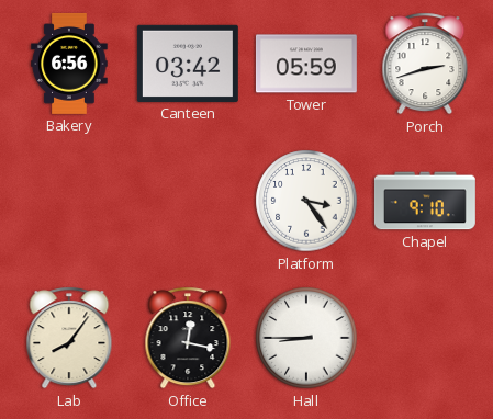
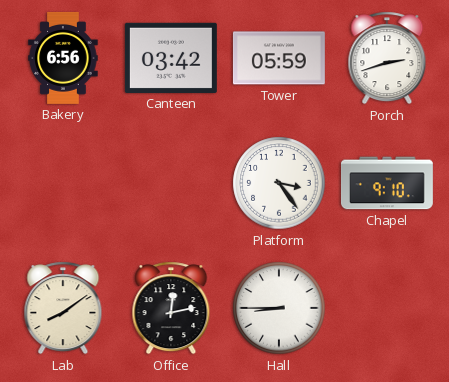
Lab: 8:06 -> 8:09 (63, 308)
Office: 12:17 -> 12:13 (171, 308)
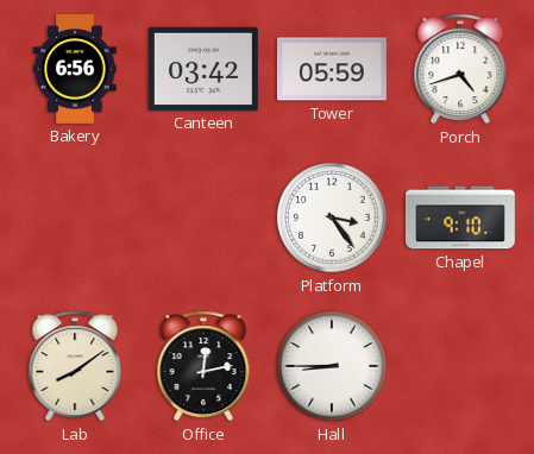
Porch: 2:42 -> 4:42 (460, 69)
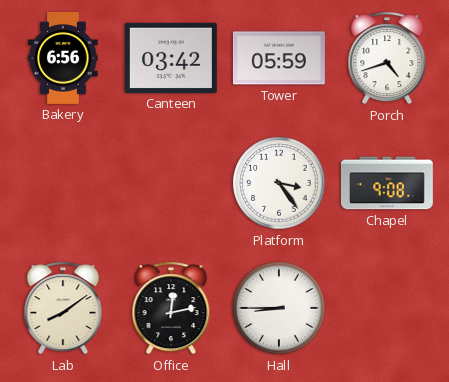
Chapel: 9:10 -> 9:08 (387, 183)
